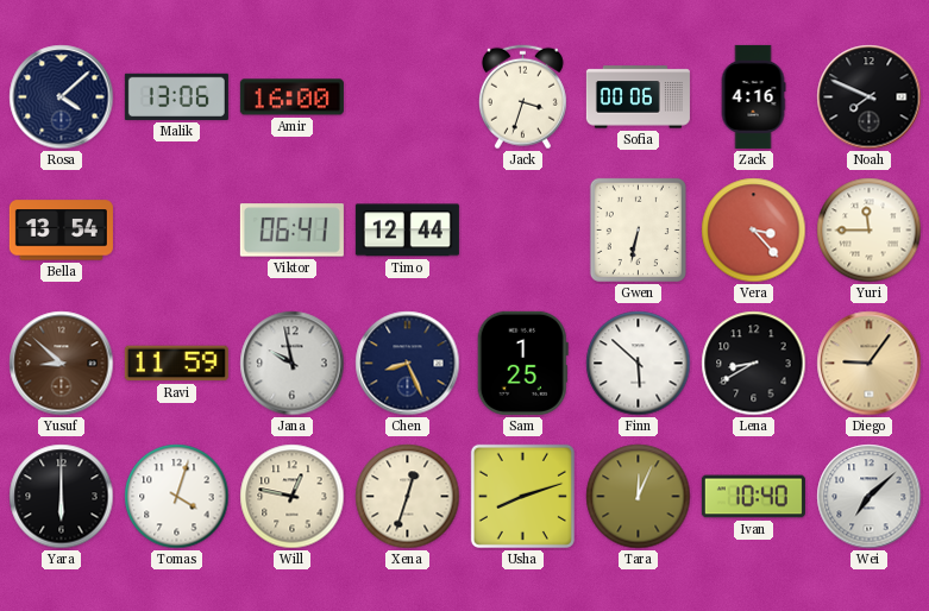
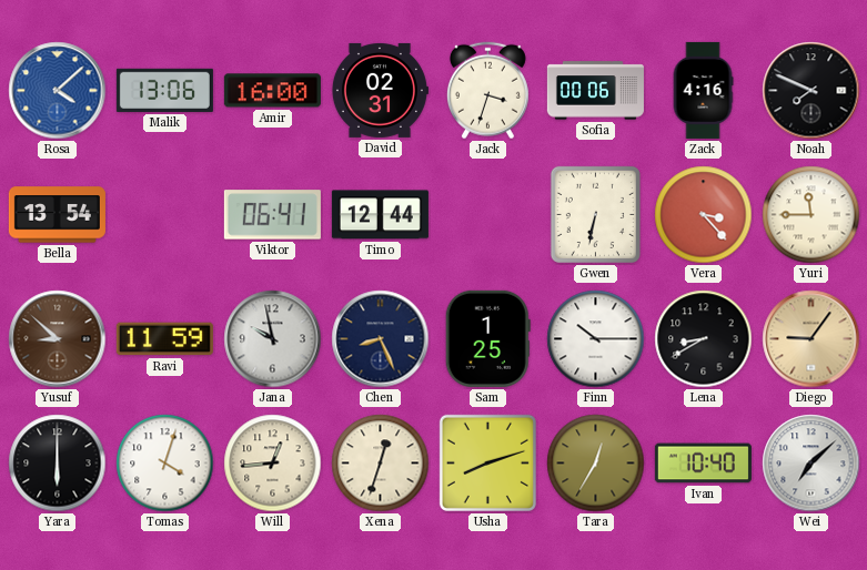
Rosa dial: navy -> blue (58, 91)
David: none -> 02:31 (380, 90)
Finn: 5:52 -> 10:15 (596, 339)
Will: 12:47 -> 12:44 (273, 464)
Tara: 12:04 -> 12:35 (596, 464)
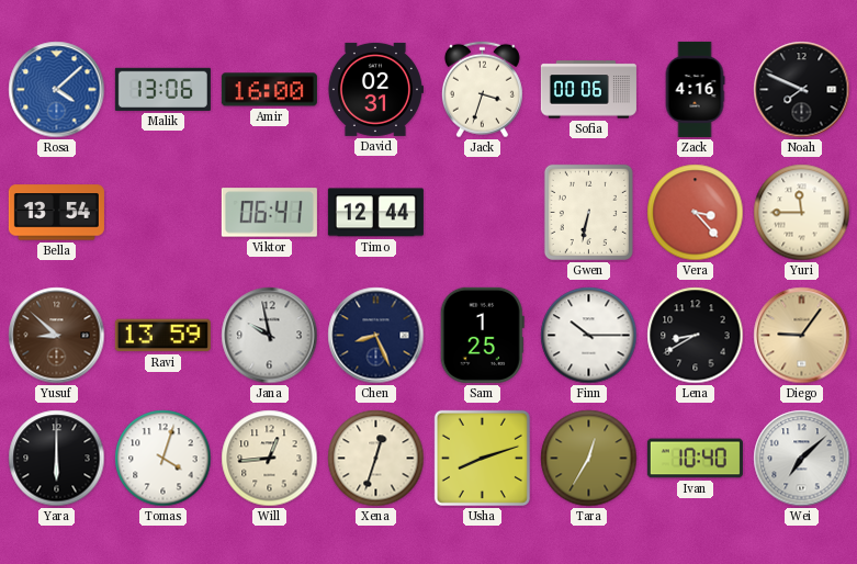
Ravi: 11:59 -> 13:59 (162, 336)
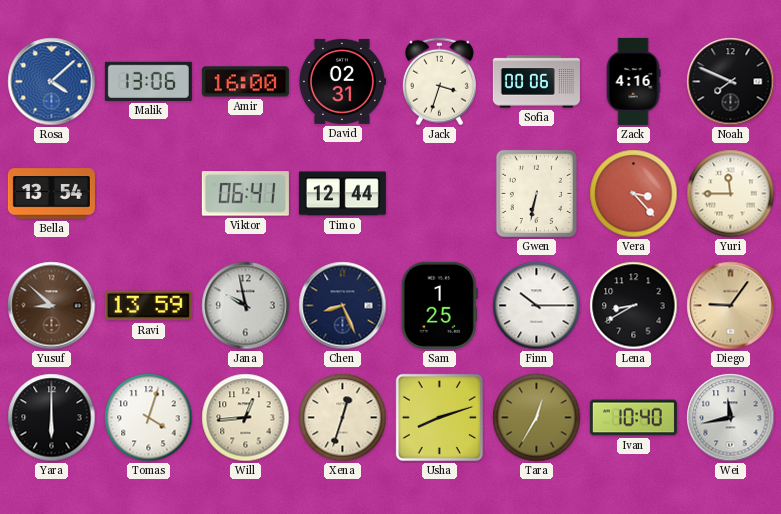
Wei: 7:08 -> 11:43 (731, 418)
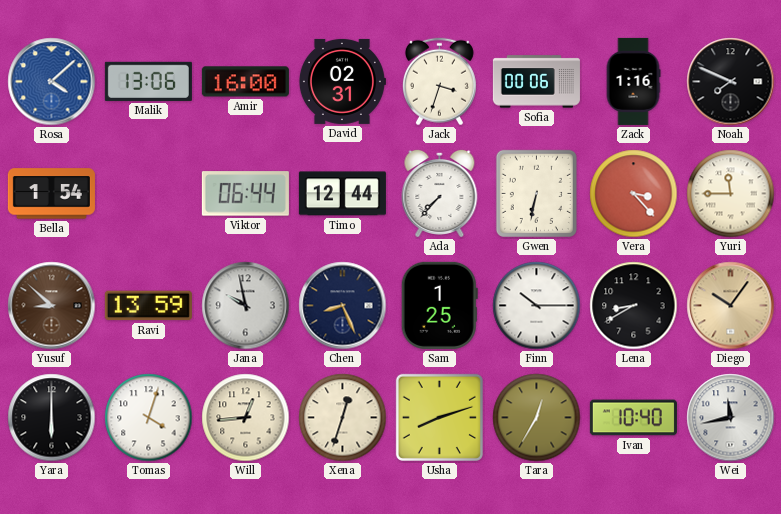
Zack: 4:16 -> 1:16 (633, 81)
Bella: 13:54 -> 1:54 (51, 194)
Viktor: 06:41 -> 06:44 (245, 194)
Ada: none -> 7:37 (440, 193)
Diego: 9:06 -> 10:06 (731, 306)
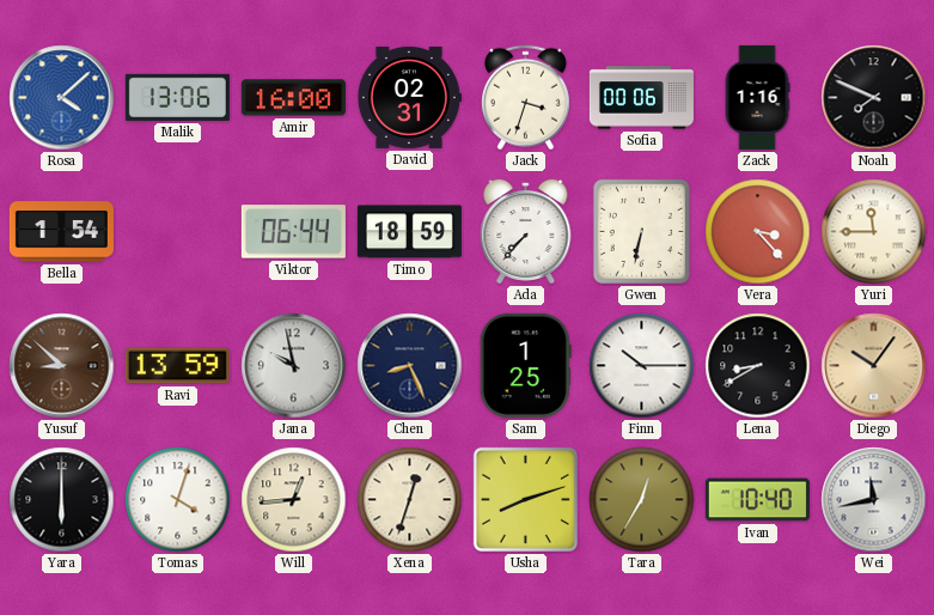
Timo: 12:44 -> 18:59 (409, 232)
